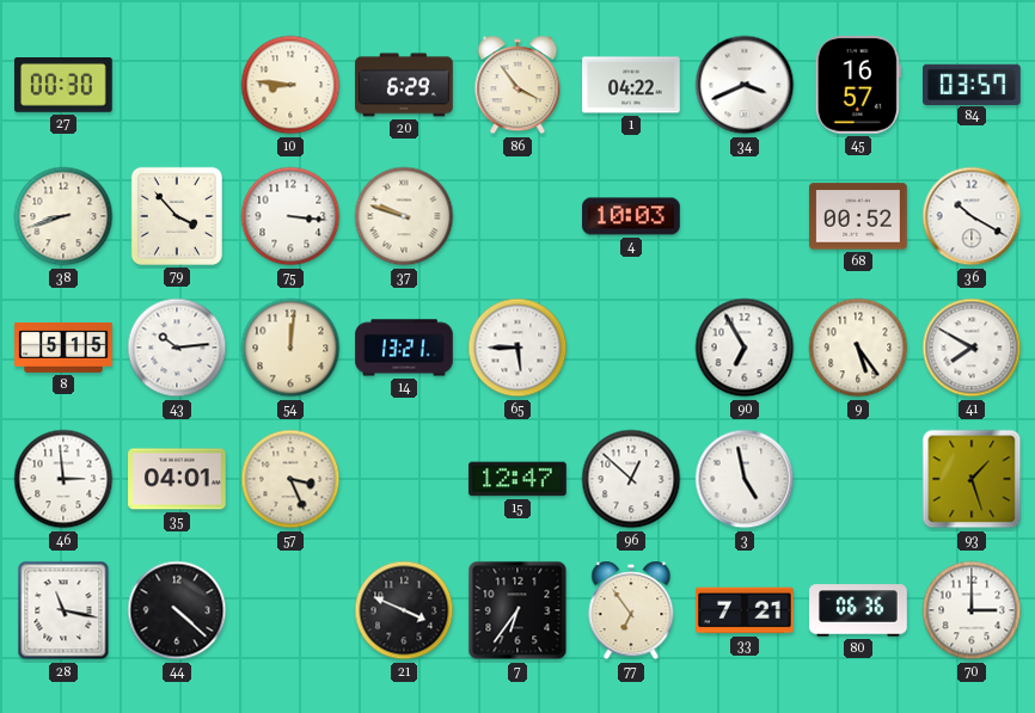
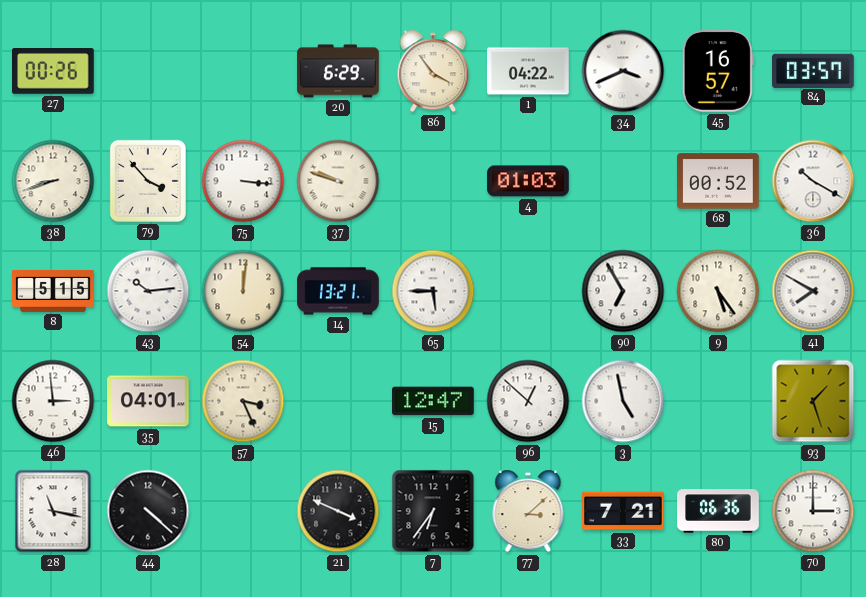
27: 00:30 -> 00:26 (54, 72)
10: 8:46 -> none (290, 85)
4: 10:03 -> 01:03 (528, 181)
77: 6:54 -> 3:08 (528, 511)
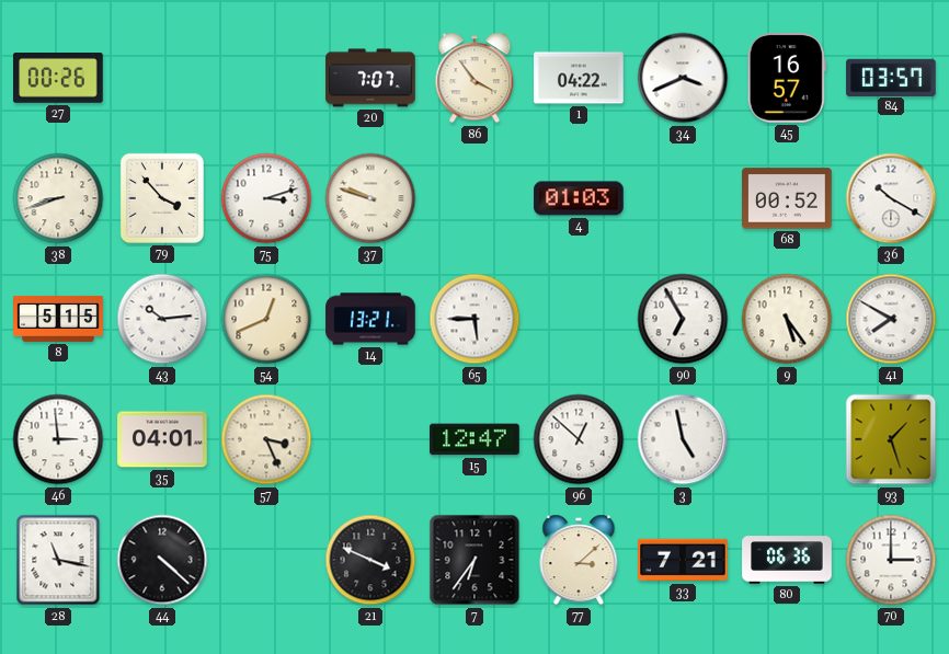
20: 6:29 -> 7:07 (370, 78)
75: 3:16 -> 3:12 (266, 198)
54: 12:01 -> 12:41 (266, 319)
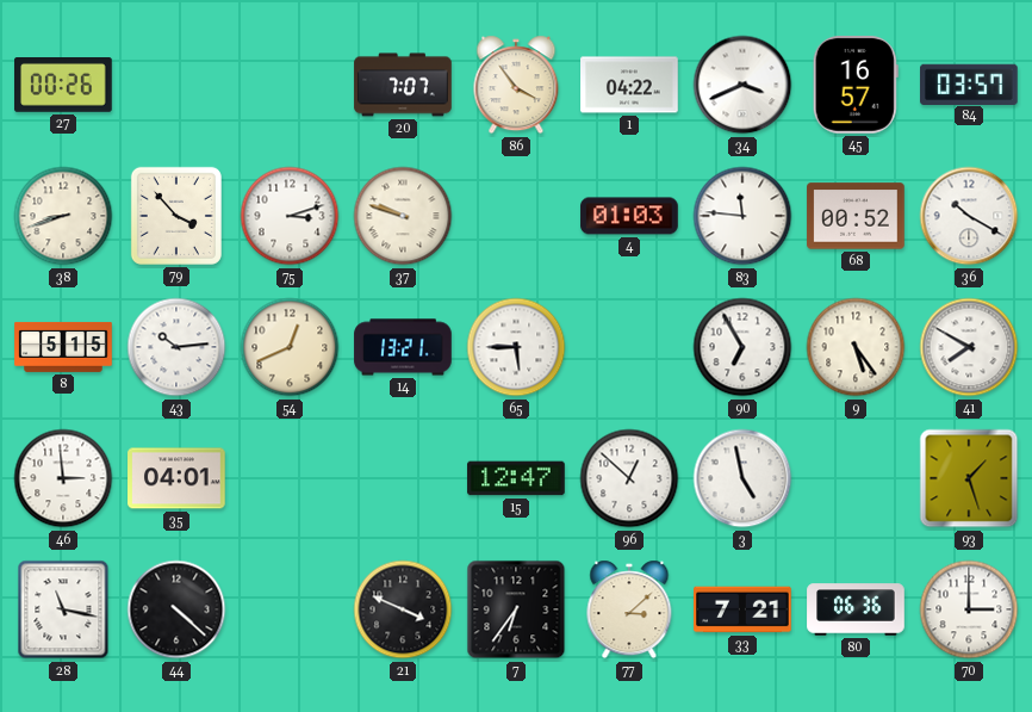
83: none -> 11:46 (742, 216)
57: 3:26 -> none (266, 439)
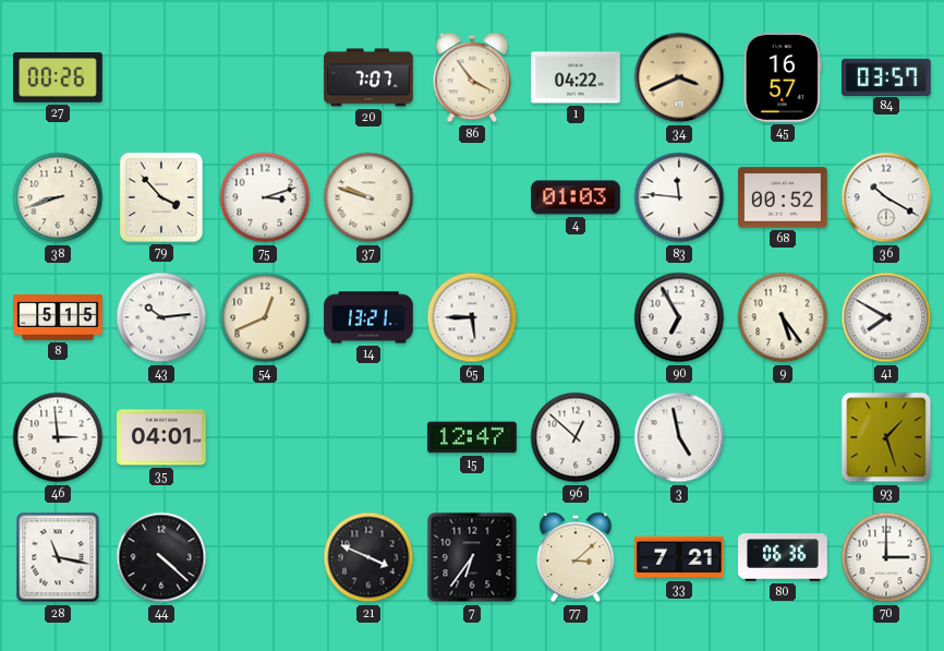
34 dial: white -> champagne (679, 77)
